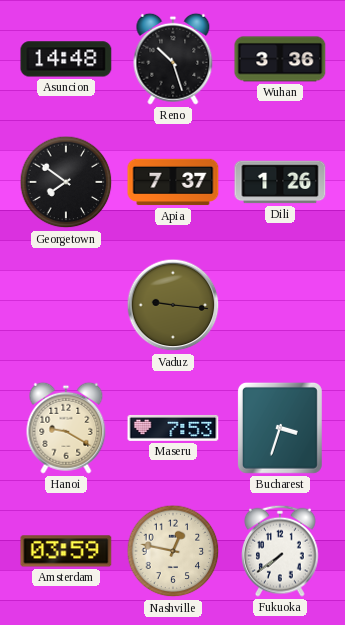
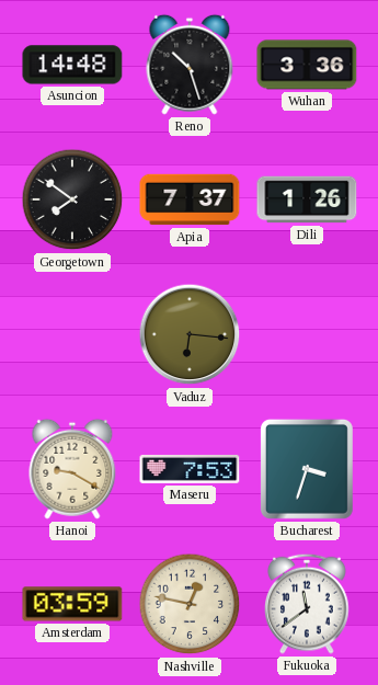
Vaduz: 9:16 -> 6:16 (190, 334)
Fukuoka: 7:39 -> 11:39 (307, 604)
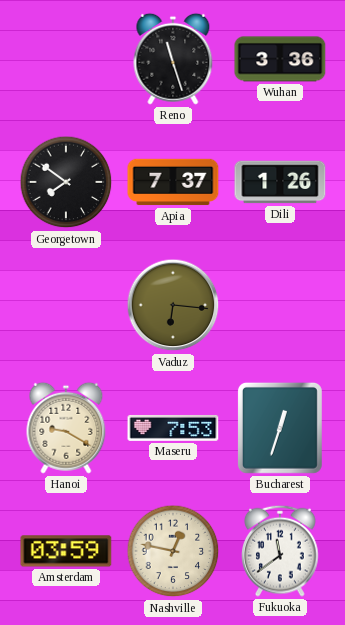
Asuncion: 14:48 -> none (72, 65)
Reno: 10:27 -> 11:27 (173, 59)
Bucharest: 3:33 -> 12:33 (280, 428)
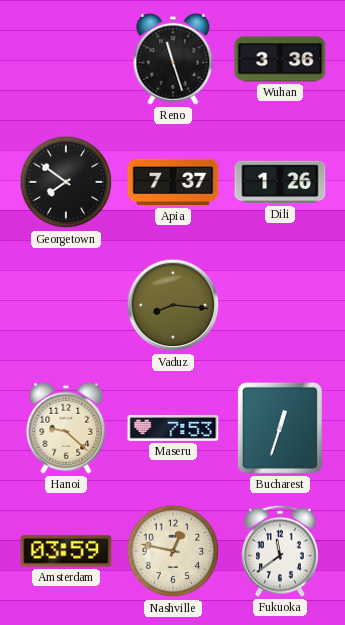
Vaduz: 6:16 -> 8:16 (173, 305)
Hanoi: 9:20 -> 9:22 (66, 428)
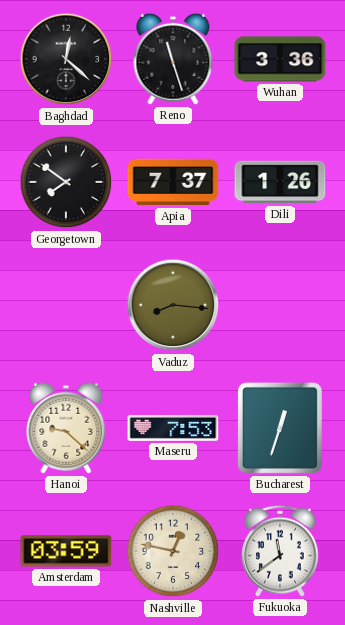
Baghdad: none -> 12:22 (66, 59)
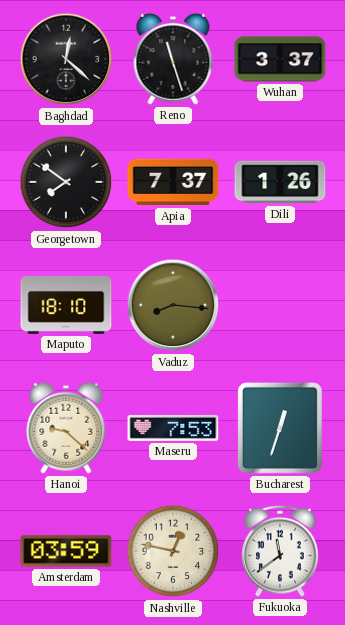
Wuhan: 3:36 -> 3:37 (280, 59)
Maputo: none -> 18:10 (66, 305)
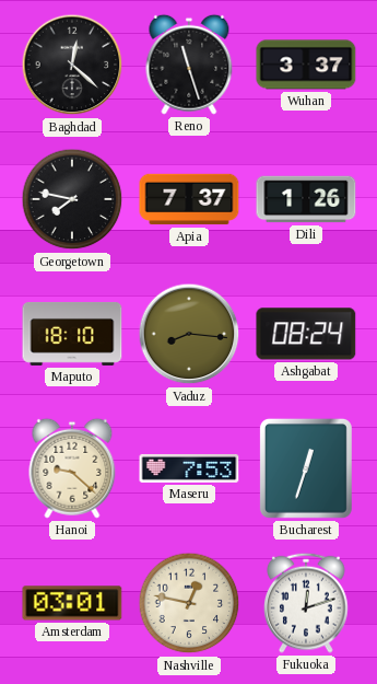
Georgetown: 7:51 -> 7:47 (72, 199)
Ashgabat: none -> 08:24 (306, 334)
Amsterdam: 03:59 -> 03:01 (72, 603)
Fukuoka: 11:39 -> 12:12 (306, 603)
